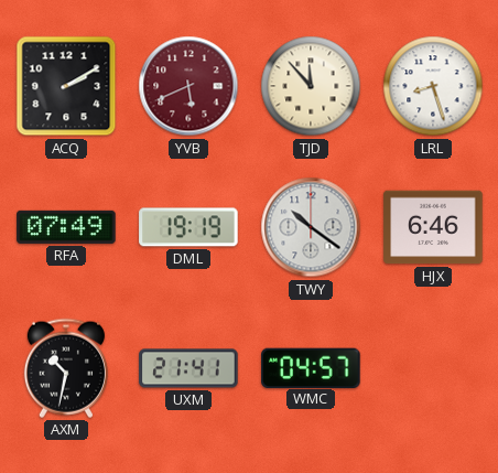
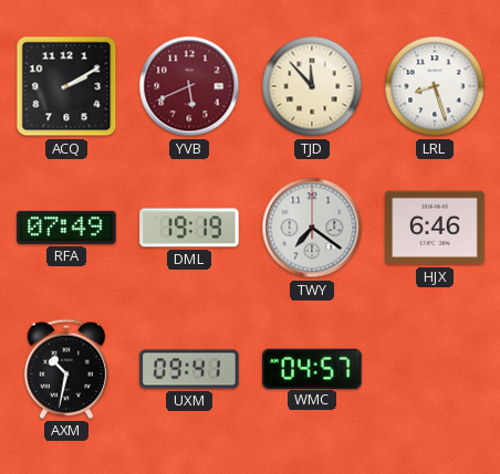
TWY: 10:21 -> 7:21 (312, 228)
UXM: 21:41 -> 09:41 (189, 369)
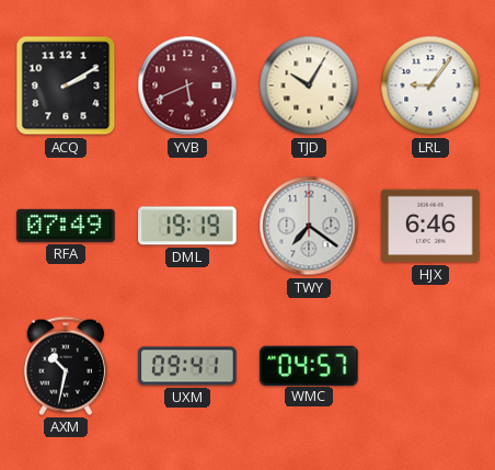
TJD: 11:53 -> 10:05 (309, 85)
LRL: 8:27 -> 9:06 (430, 85)
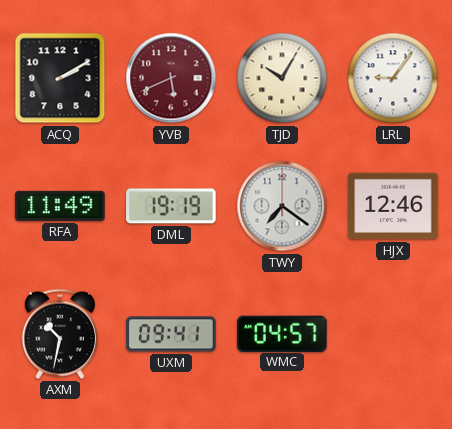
RFA: 07:49 -> 11:49 (60, 206)
HJX: 6:46 -> 12:46 (393, 206)
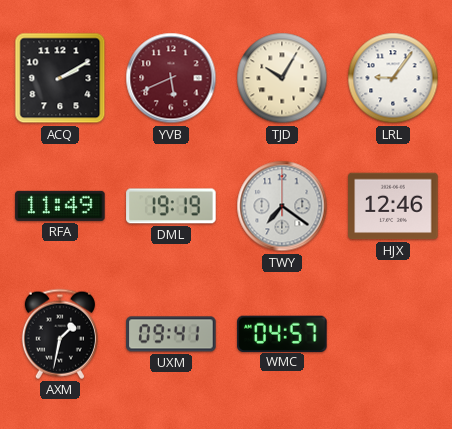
AXM: 10:32 -> 1:32 (60, 334)
